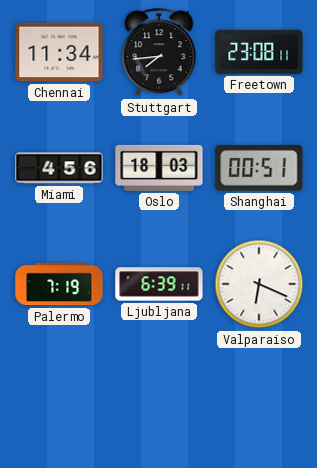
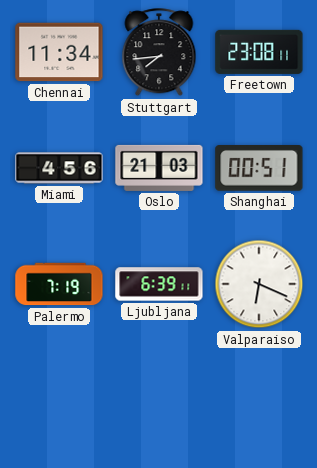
Oslo: 18:03 -> 21:03 (159, 168)
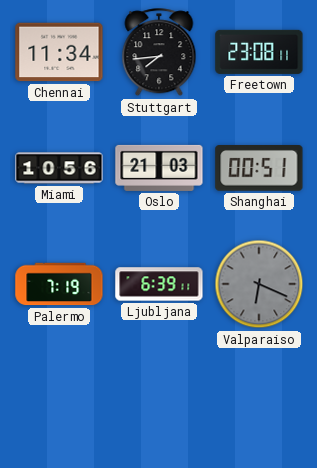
Miami: 4:56 -> 10:56 (59, 168)
Valparaiso dial: white -> grey (259, 284)
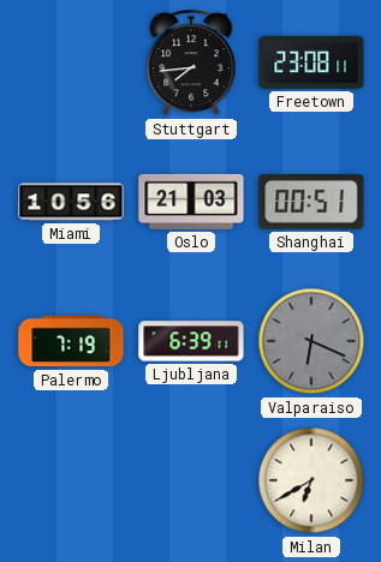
Chennai: 11:34 -> none (59, 52)
Milan: none -> 6:40 (311, 480)
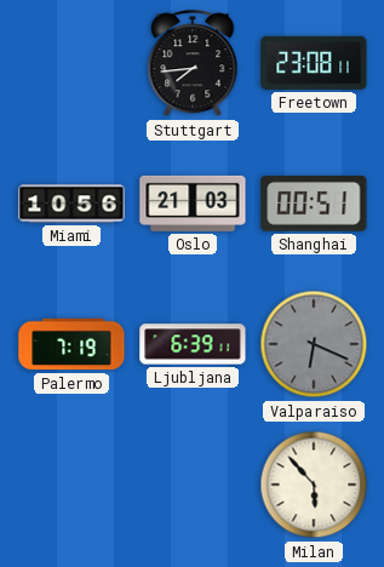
Milan: 6:40 -> 5:53 (314, 485)
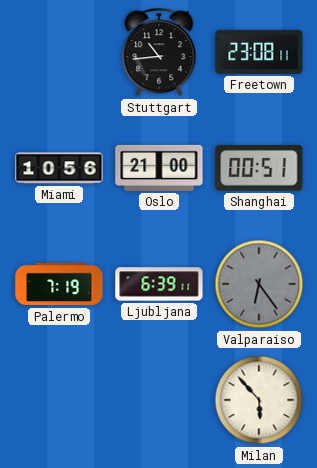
Stuttgart: 7:44 -> 10:44 (159, 53)
Oslo: 21:03 -> 21:00 (159, 168)
Valparaiso: 6:19 -> 6:24 (259, 284)
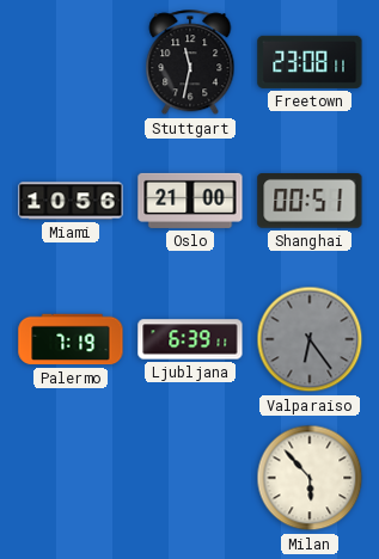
Stuttgart: 10:44 -> 11:32 (190, 63)
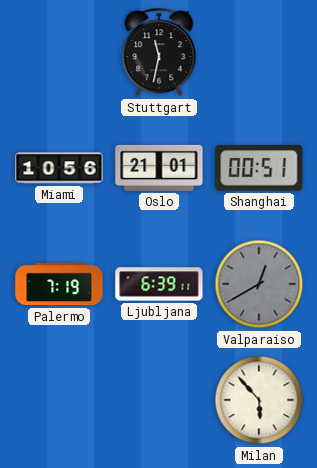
Freetown: 23:08 -> none (310, 62)
Oslo: 21:00 -> 21:01 (159, 168)
Valparaiso: 6:24 -> 12:40 (259, 284)
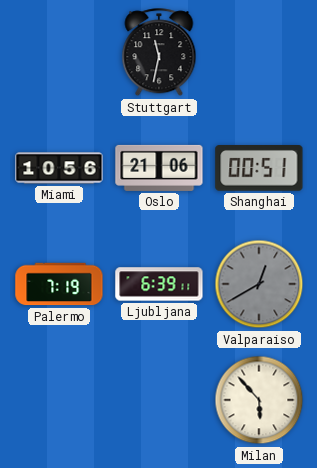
Oslo: 21:01 -> 21:06 (159, 168)
